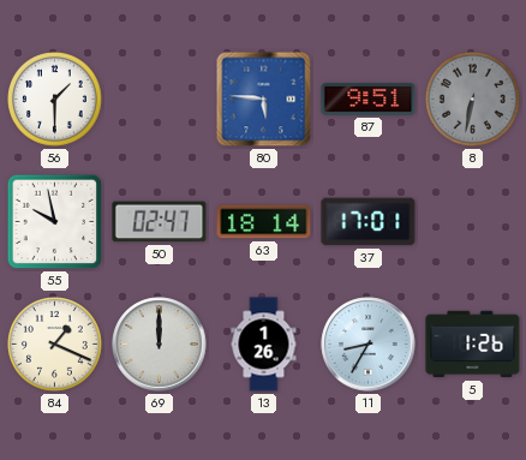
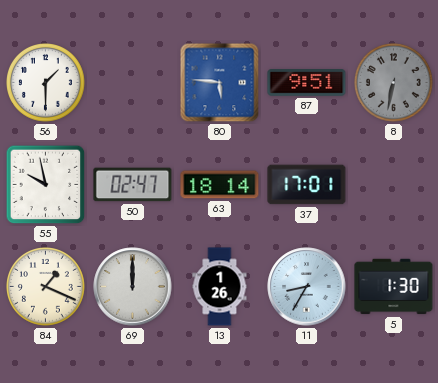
5: 1:26 -> 1:30 (394, 287)
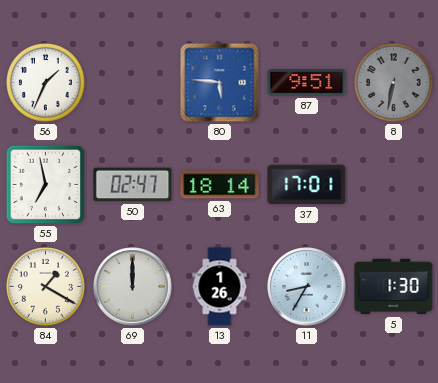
56: 1:30 -> 1:34 (46, 83)
55: 9:58 -> 6:58 (46, 185)
84: 1:19 -> 1:20 (46, 287)
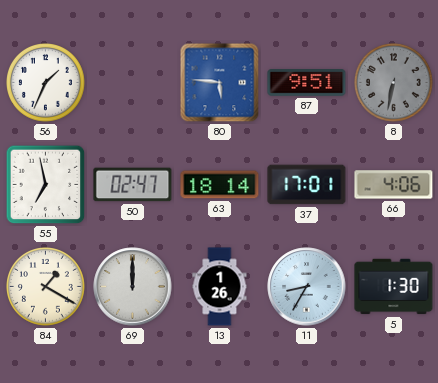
66: none -> 4:06 (394, 185)
